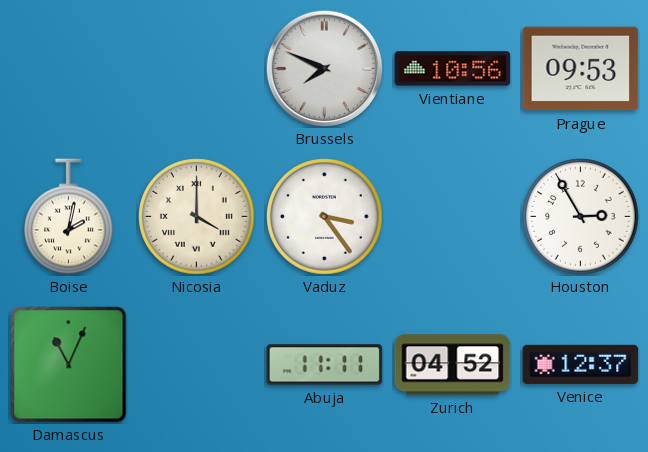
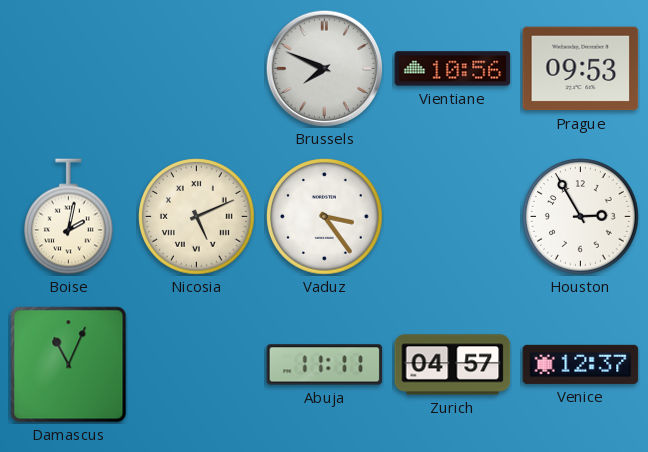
Nicosia: 4:00 -> 5:11 (197, 217)
Zurich: 04:52 -> 04:57 (453, 365)
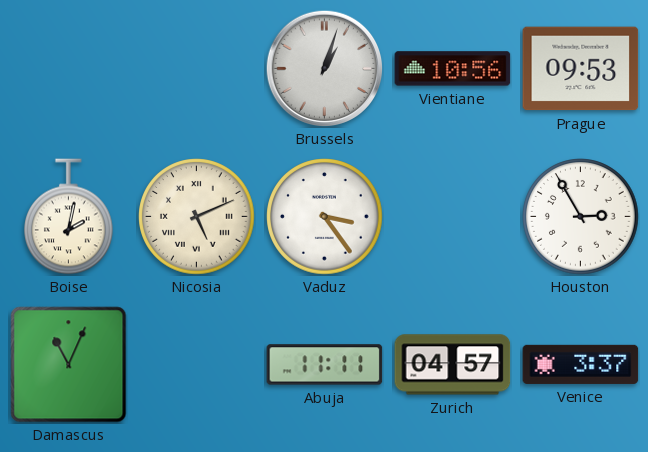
Brussels: 7:49 -> 1:03 (324, 68)
Venice: 12:37 -> 3:37 (581, 364)
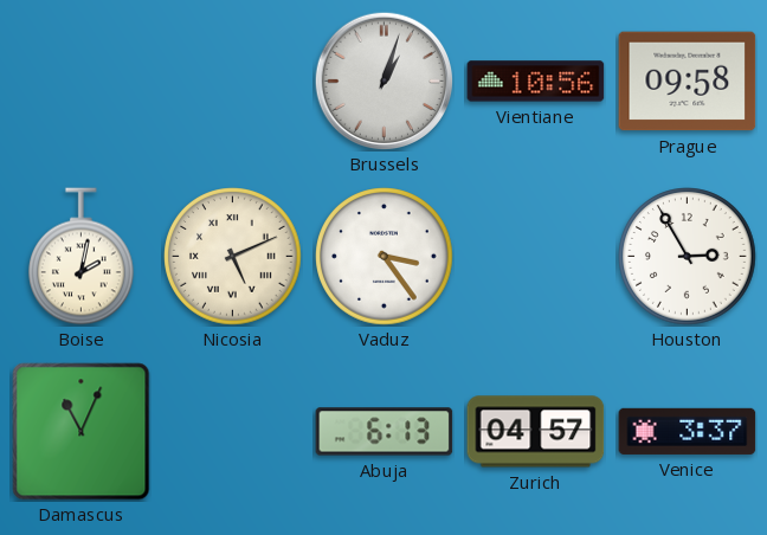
Prague: 09:53 -> 09:58 (688, 82)
Abuja: 11:11 -> 6:13 (385, 432)
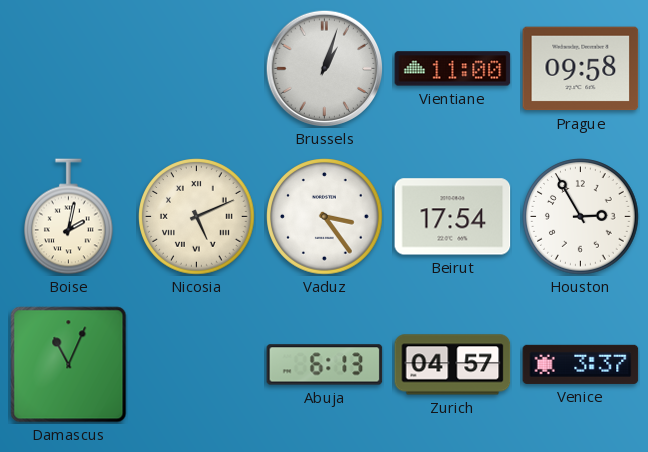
Vientiane: 10:56 -> 11:00 (453, 69)
Beirut: none -> 17:54 (453, 217)
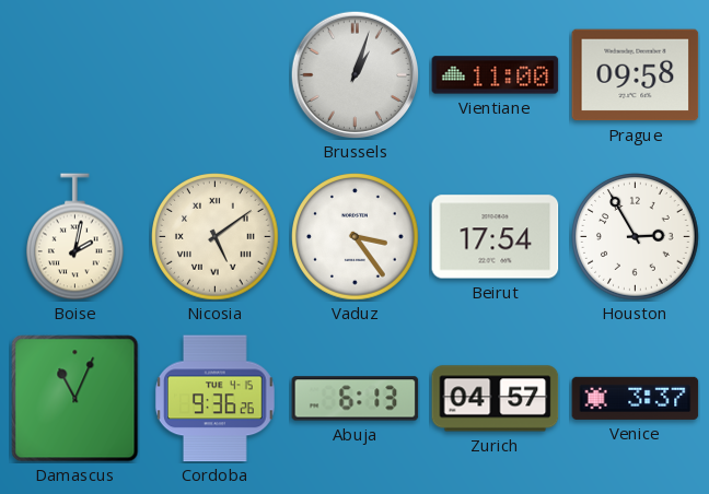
Nicosia: 5:11 -> 5:09 (216, 237)
Cordoba: none -> 9:36 (216, 399)
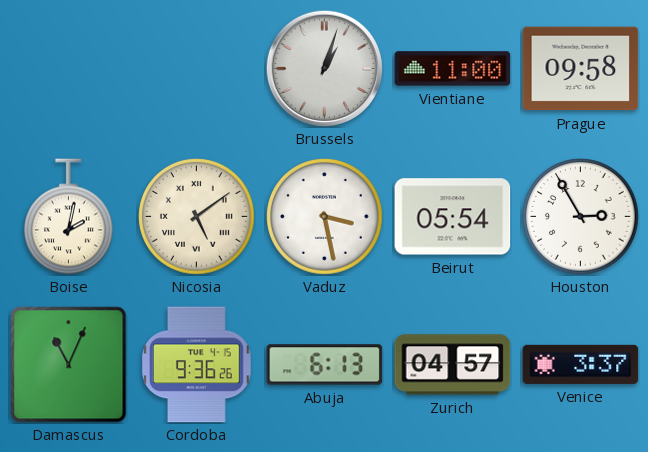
Vaduz: 3:24 -> 3:28 (325, 217)
Beirut: 17:54 -> 05:54 (453, 217)
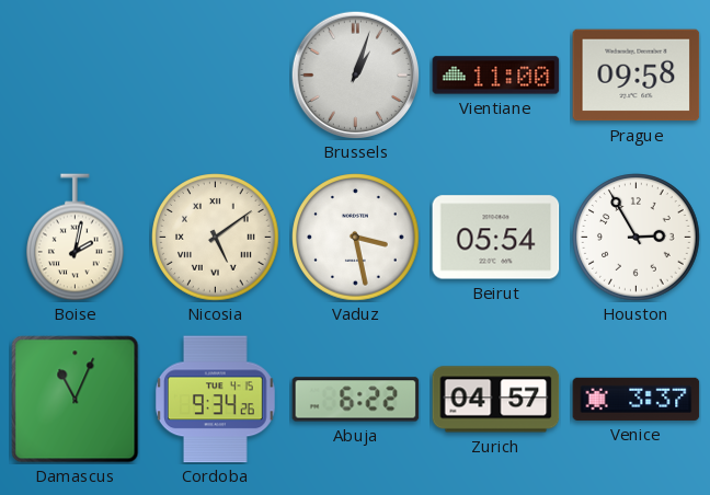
Cordoba: 9:36 -> 9:34 (216, 400)
Abuja: 6:13 -> 6:22 (356, 400)
